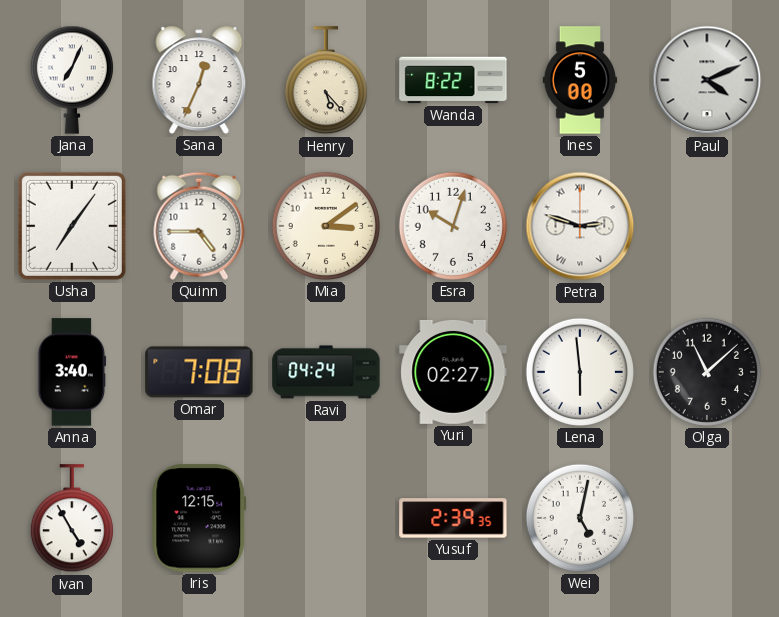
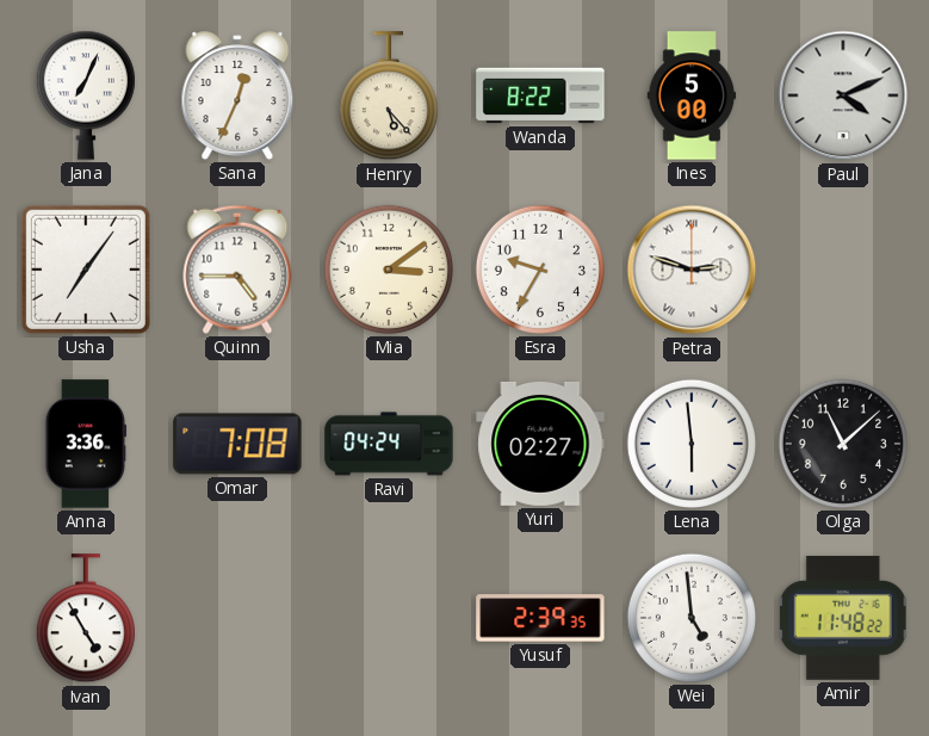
Esra: 10:03 -> 9:35 (540, 270)
Anna: 3:40 -> 3:36 (86, 444)
Iris: 12:15 -> none (199, 518)
Wei: 5:02 -> 4:59 (692, 618)
Amir: none -> 11:48 (843, 618)
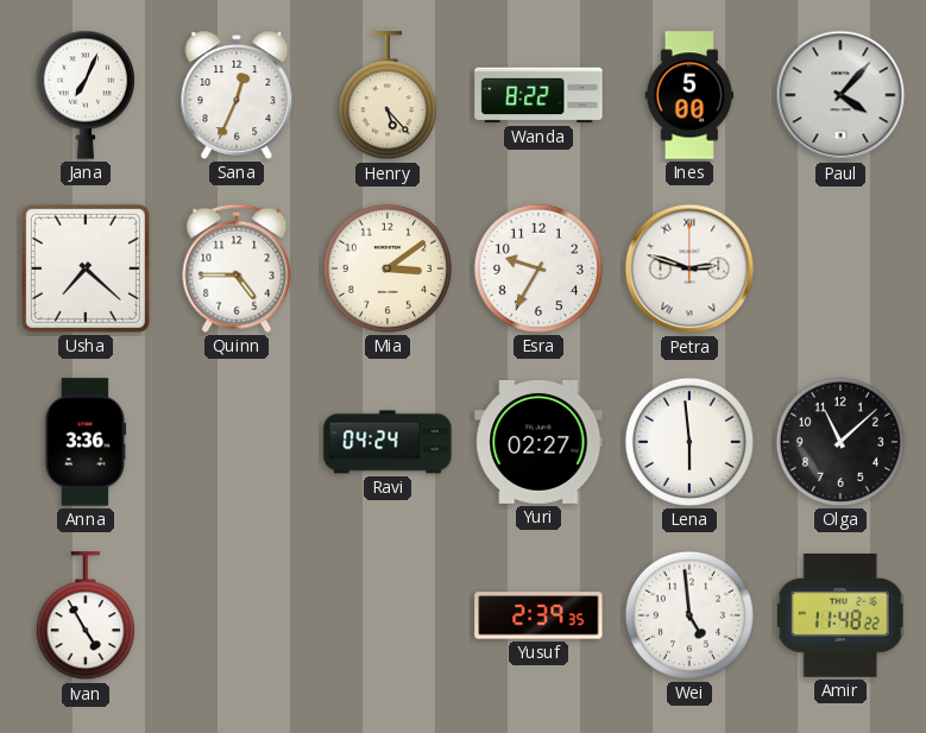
Paul: 4:11 -> 4:07 (840, 95)
Usha: 7:06 -> 7:22 (86, 268)
Omar: 7:08 -> none (237, 444)
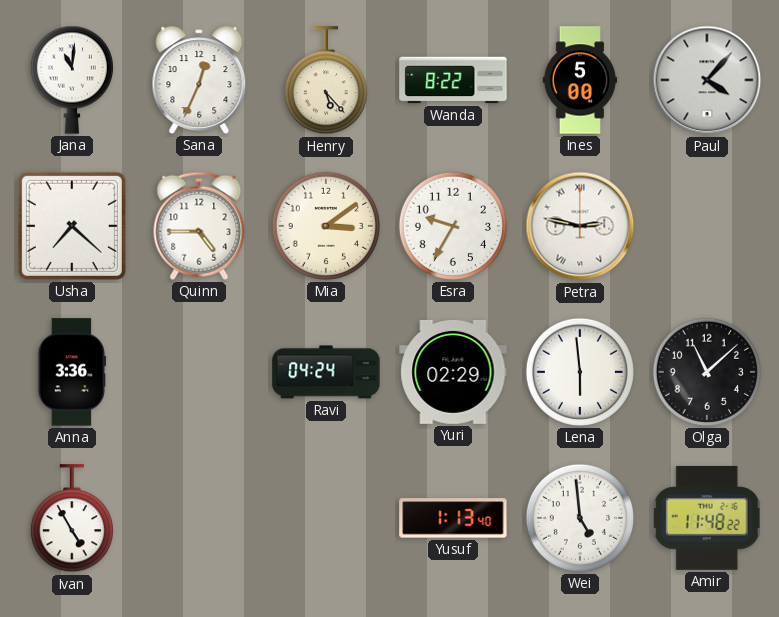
Jana: 7:04 -> 11:01 (72, 80)
Petra: 2:48 -> 2:47 (580, 226)
Yuri: 02:27 -> 02:29 (453, 372)
Yusuf: 2:39 -> 1:13 (453, 518)
